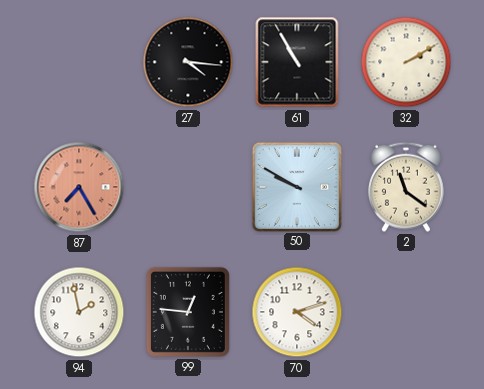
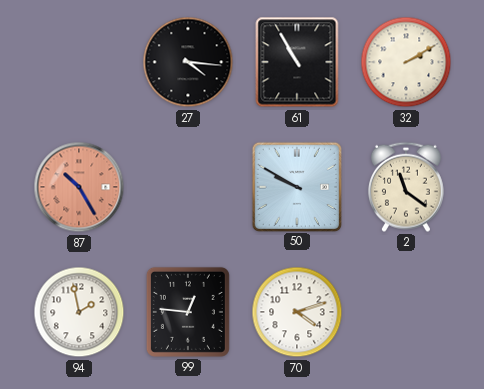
87: 7:25 -> 10:25 (79, 187)
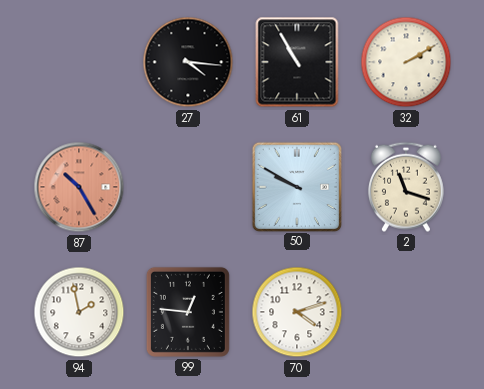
2: 11:21 -> 11:18 (406, 187)
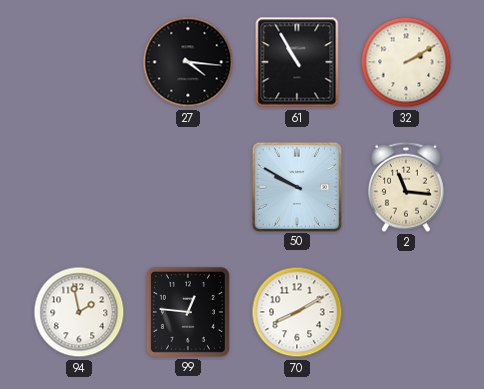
87: 10:25 -> none (79, 187)
2: 11:18 -> 11:16 (406, 187)
70: 4:12 -> 8:10 (297, 312)
